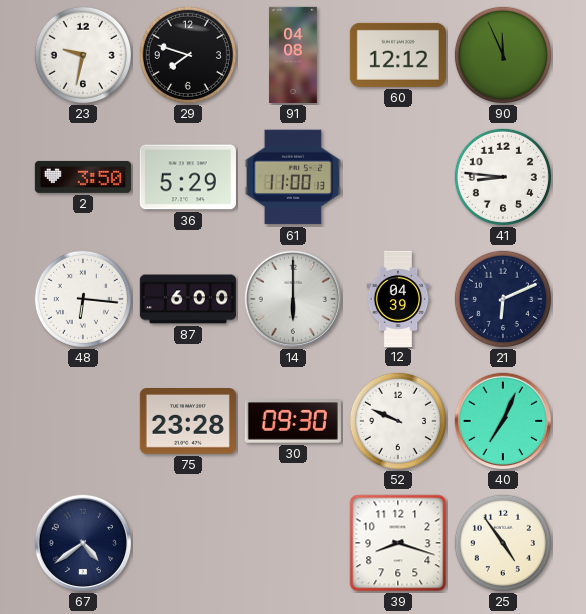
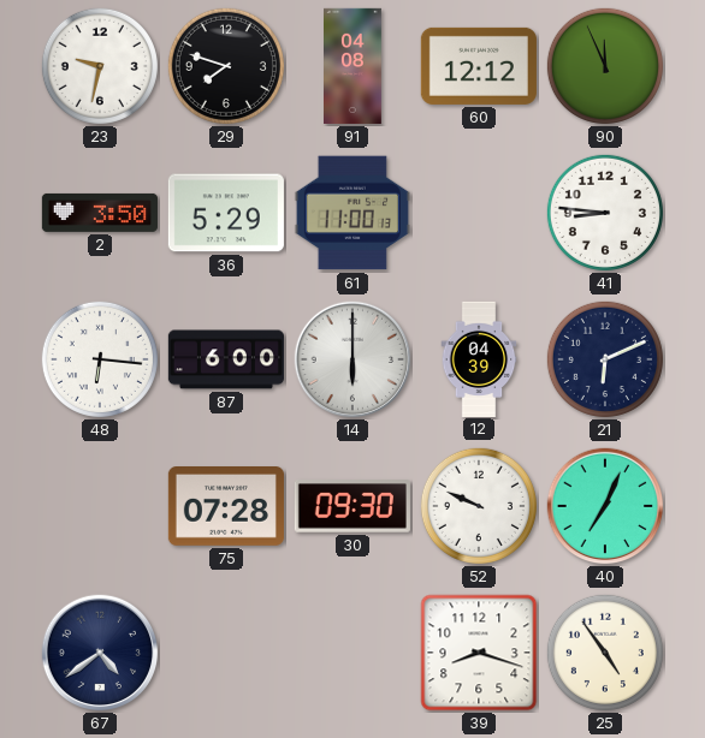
75: 23:28 -> 07:28 (226, 507)
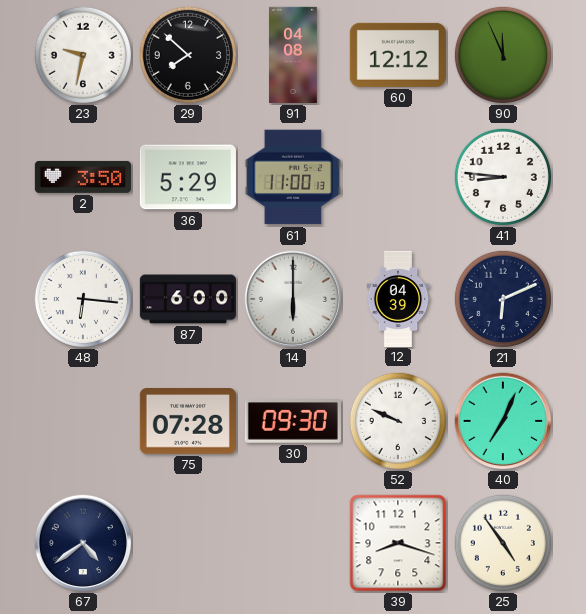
29: 7:48 -> 7:52 (188, 55)
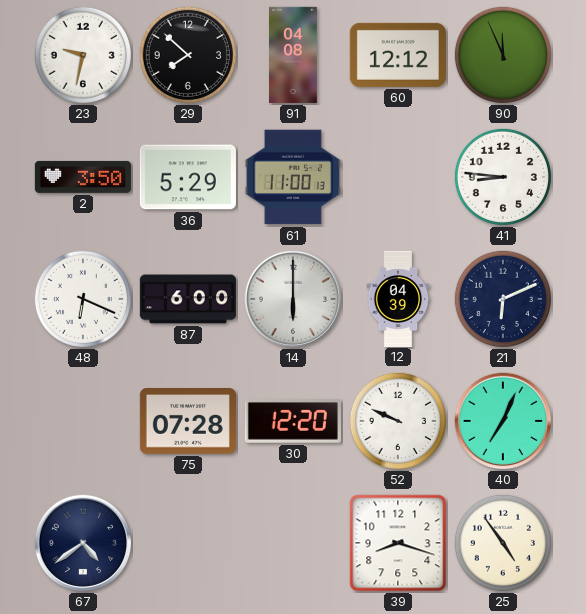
48: 6:16 -> 6:19 (83, 299)
30: 09:30 -> 12:20 (293, 421)
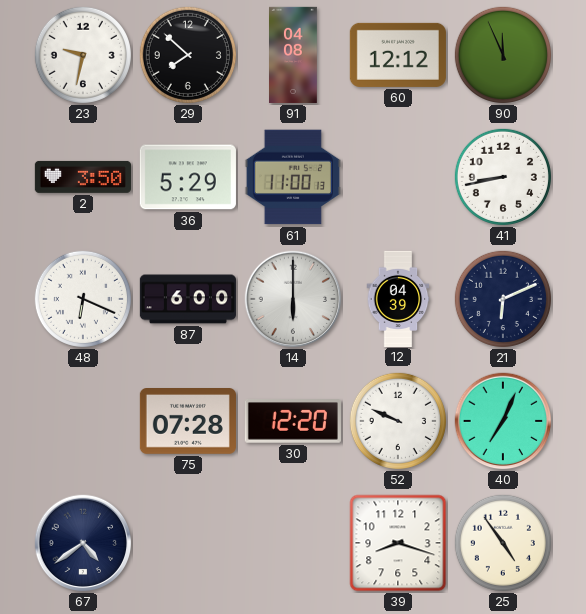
41: 8:46 -> 8:43 (503, 177)
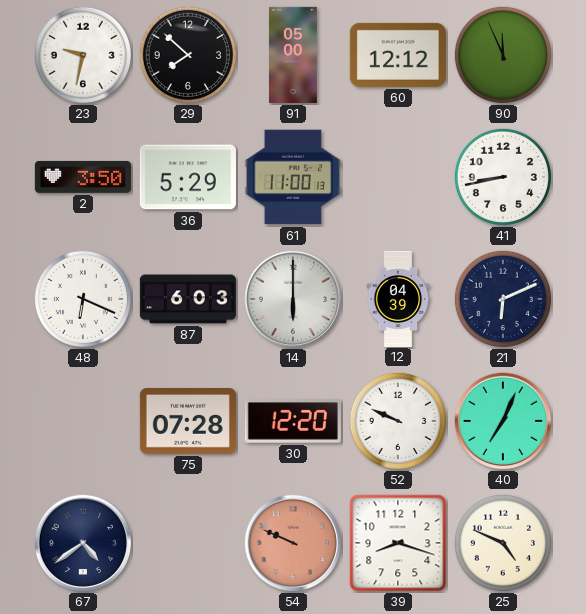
91: 04:08 -> 05:00 (294, 55)
87: 6:00 -> 6:03 (188, 299)
54: none -> 9:49 (293, 543)
25: 4:54 -> 4:49 (503, 543)
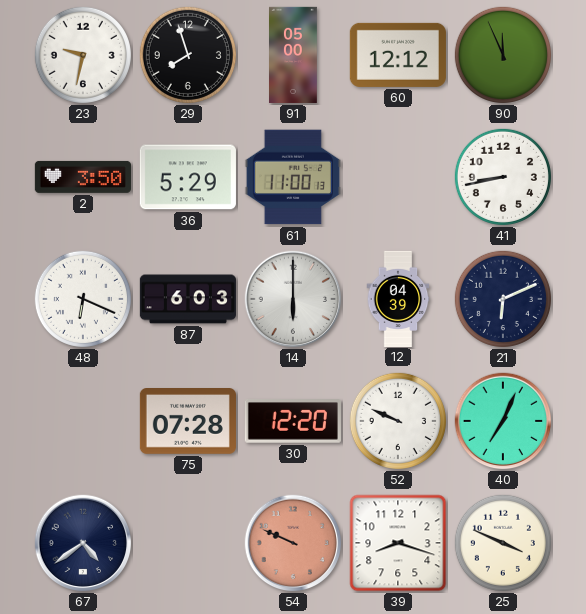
29: 7:52 -> 7:57 (188, 55)
25: 4:49 -> 3:49 (503, 543)
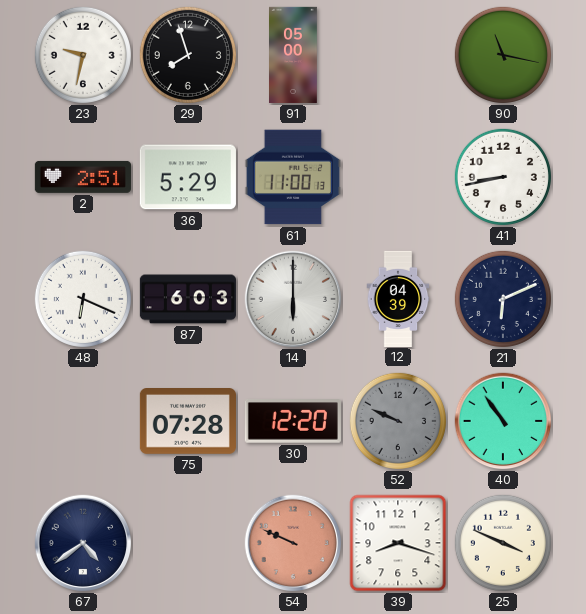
60: 12:12 -> none (398, 55)
90: 11:56 -> 11:17 (503, 55)
2: 3:50 -> 2:51 (83, 177)
52 dial: white -> grey (398, 421)
40: 7:04 -> 10:54 (503, 421)
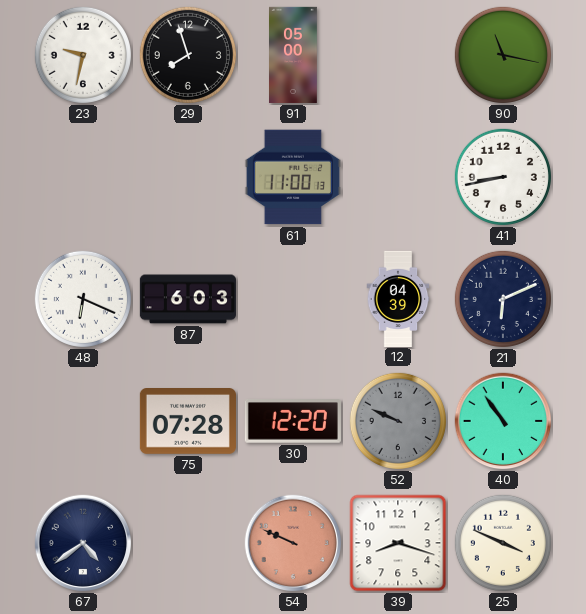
2: 2:51 -> none (83, 177)
36: 5:29 -> none (188, 177)
14: 6:00 -> none (293, 299)
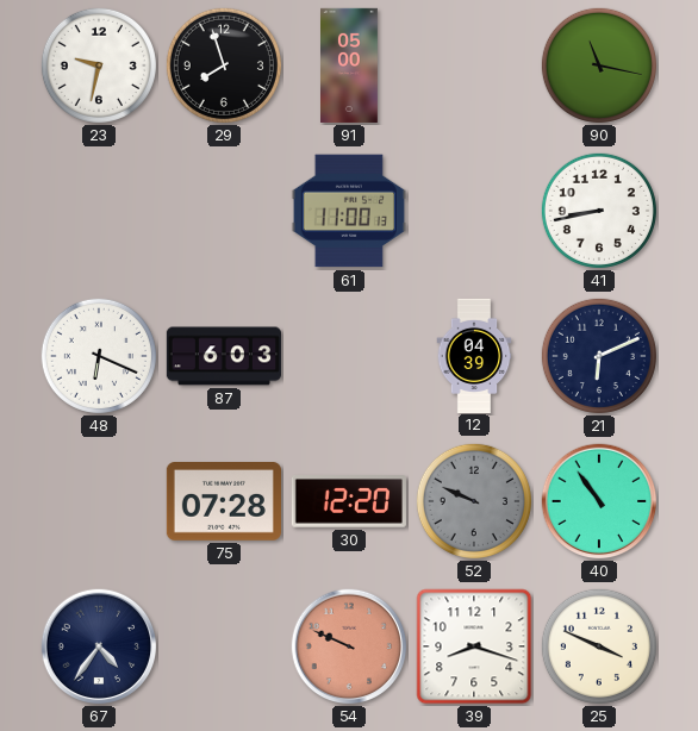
67: 4:39 -> 4:36 (99, 646)
